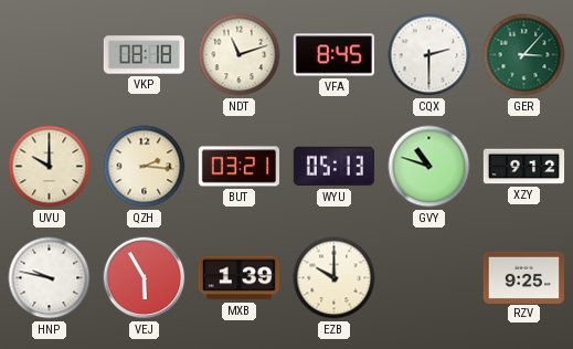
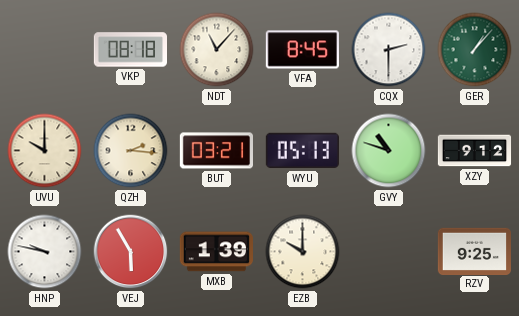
NDT: 11:12 -> 11:07 (217, 50)
GER: 3:07 -> 1:07 (475, 50)
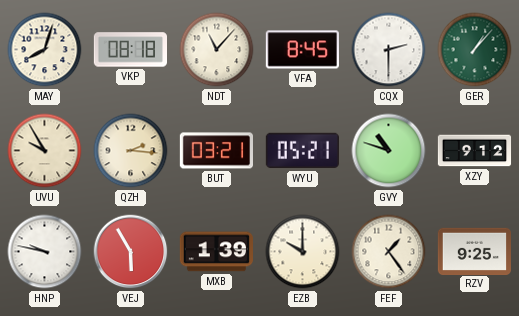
MAY: none -> 8:03 (45, 50)
UVU: 10:00 -> 9:55 (45, 151)
WYU: 05:13 -> 05:21 (302, 151)
FEF: none -> 1:24 (389, 252)
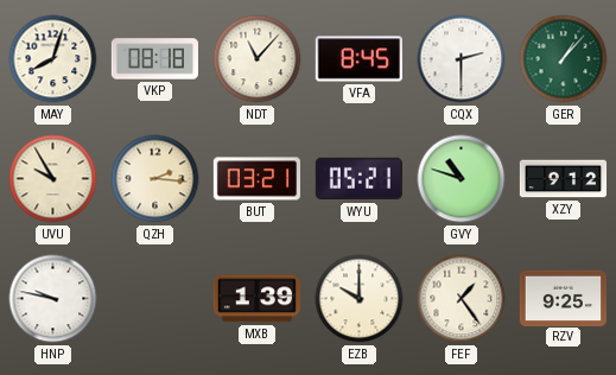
VEJ: 5:55 -> none (131, 252)
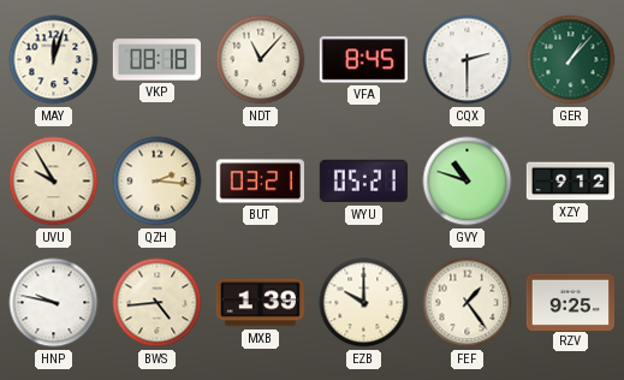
MAY: 8:03 -> 12:03 (54, 60)
BWS: none -> 4:44 (158, 303)
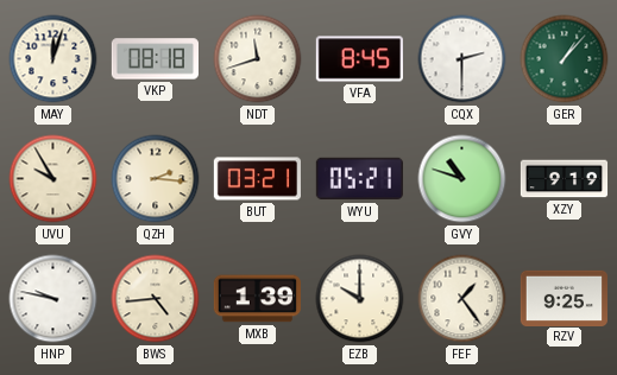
NDT: 11:07 -> 11:42 (258, 59)
XZY: 9:12 -> 9:19 (565, 179)
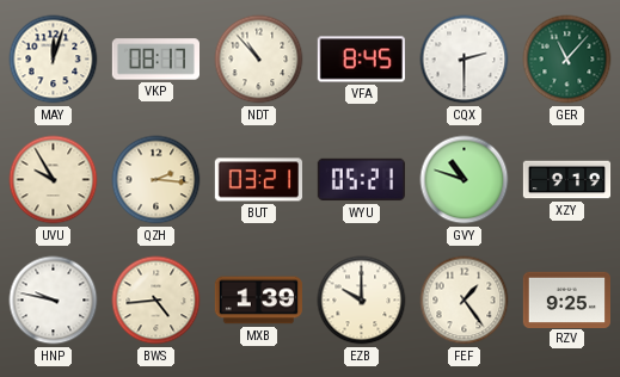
VKP: 08:18 -> 08:17 (155, 60)
NDT: 11:42 -> 10:53 (259, 60)
GER: 1:07 -> 11:07 (567, 60)
